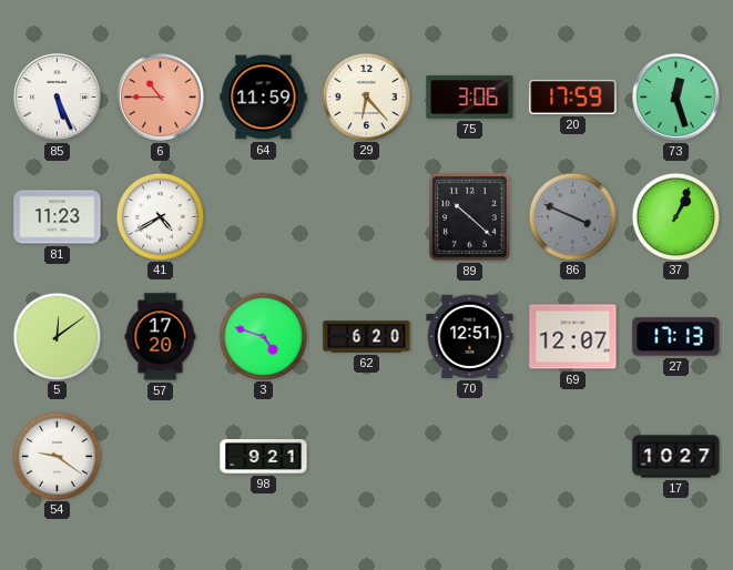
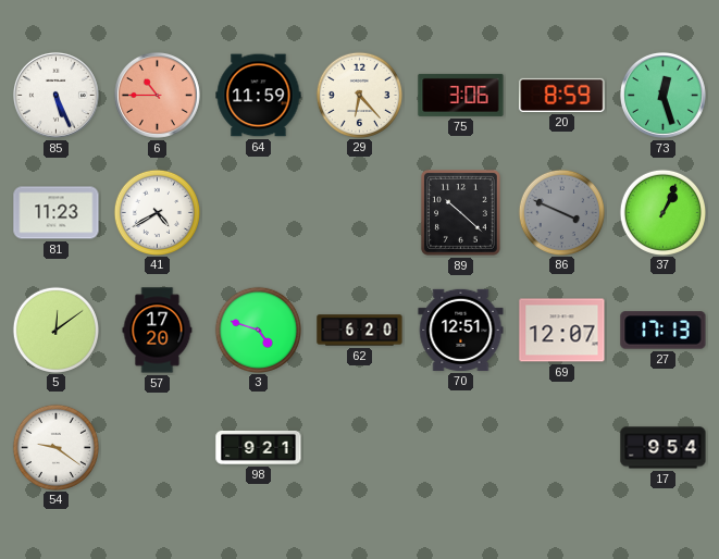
20: 17:59 -> 8:59 (562, 95)
17: 10:27 -> 9:54 (664, 448)
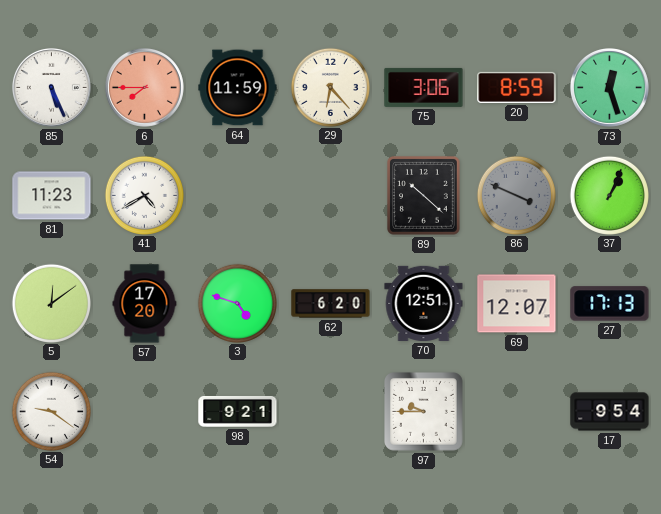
6: 10:45 -> 7:45 (144, 87)
97: none -> 9:45 (424, 412)
